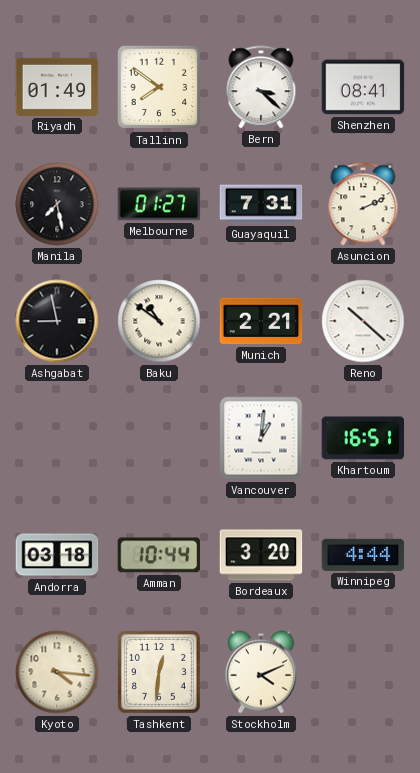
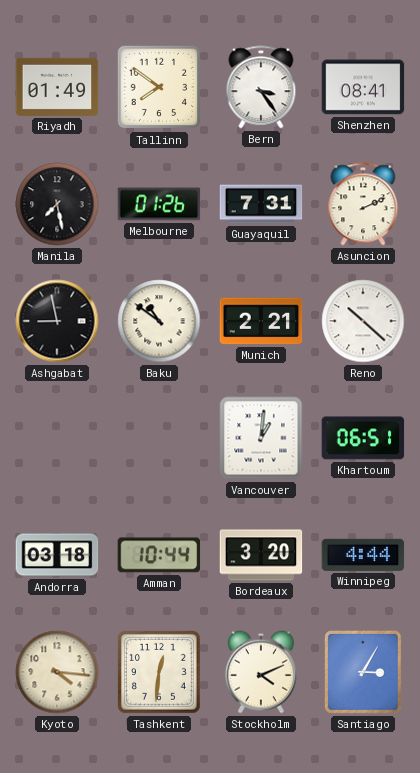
Bern: 3:22 -> 3:24 (261, 87)
Melbourne: 01:27 -> 01:26 (159, 204)
Khartoum: 16:51 -> 06:51 (363, 438)
Santiago: none -> 3:05 (363, 672)
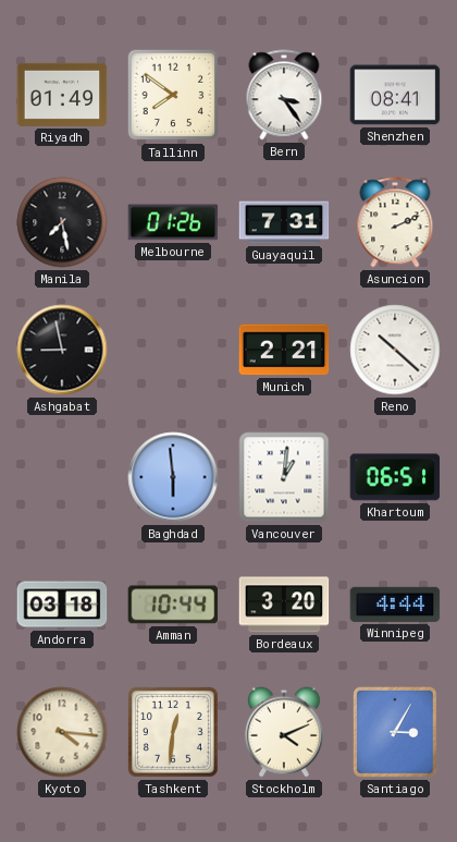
Baku: 10:51 -> none (159, 321)
Baghdad: none -> 5:59 (173, 477)
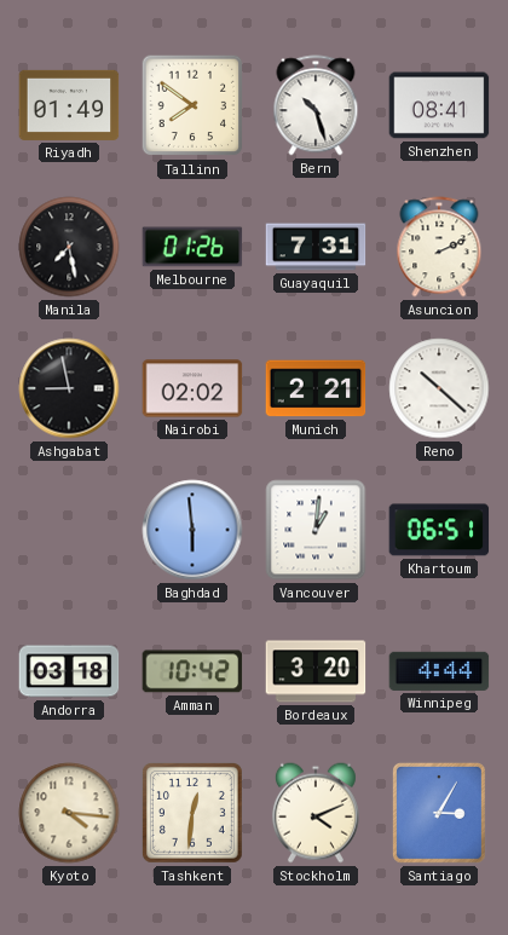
Bern: 3:24 -> 10:27 (316, 105)
Nairobi: none -> 02:02 (192, 388)
Amman: 10:44 -> 10:42 (192, 671)
